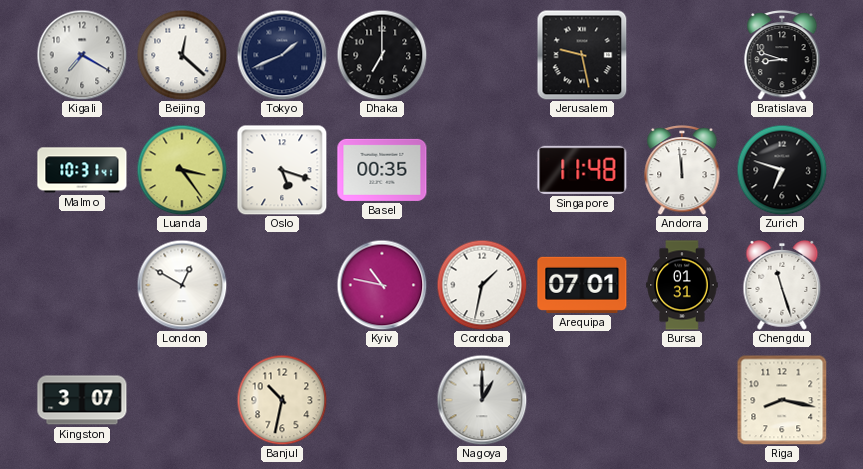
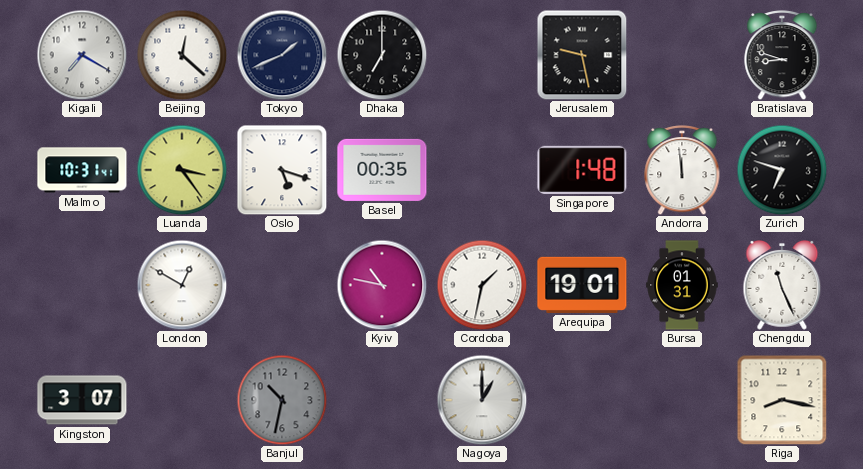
Singapore: 11:48 -> 1:48 (582, 170)
Arequipa: 07:01 -> 19:01 (582, 285)
Chengdu: 11:27 -> 11:26 (782, 286)
Banjul dial: cream -> grey (282, 400)
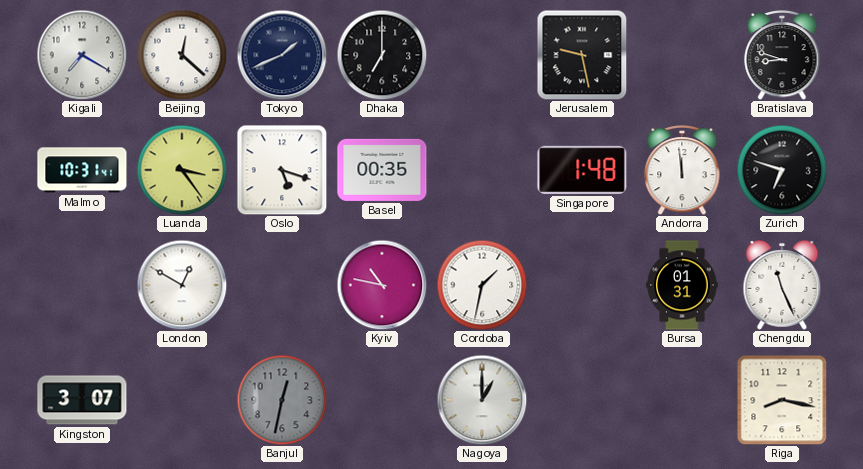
Arequipa: 19:01 -> none (582, 285)
Banjul: 10:32 -> 12:32 (282, 400)
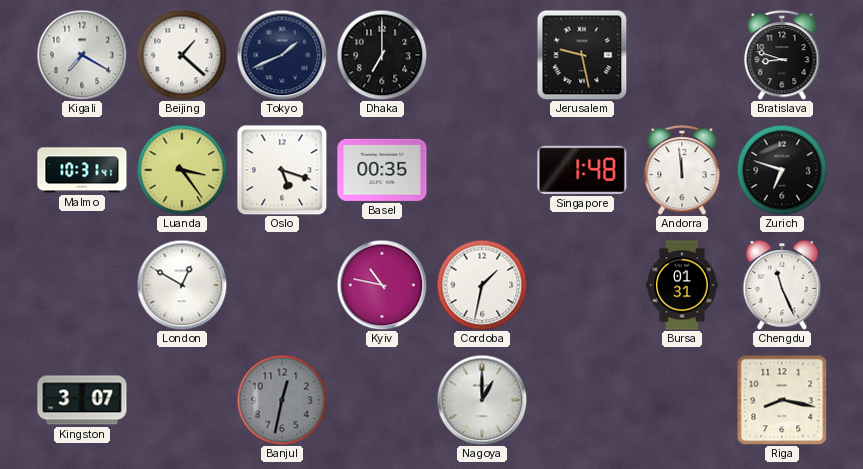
Beijing: 12:22 -> 1:22 (182, 55)
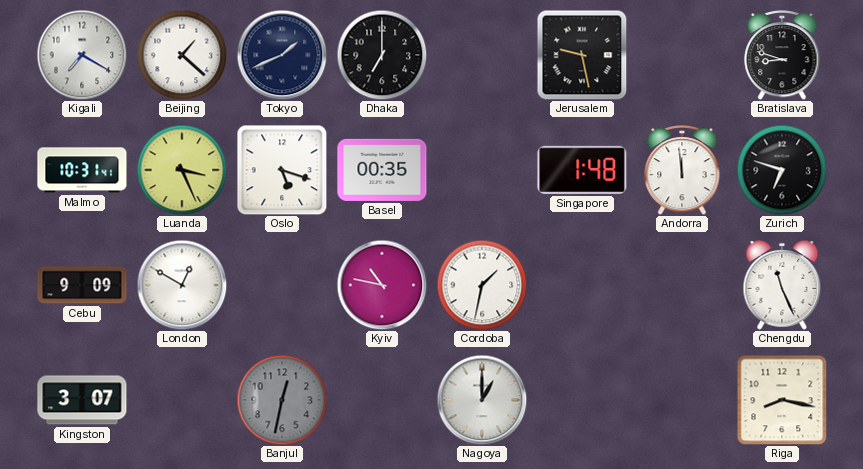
Luanda: 3:24 -> 3:26 (182, 170)
Cebu: none -> 9:09 (82, 285)
Bursa: 01:31 -> none (682, 285)
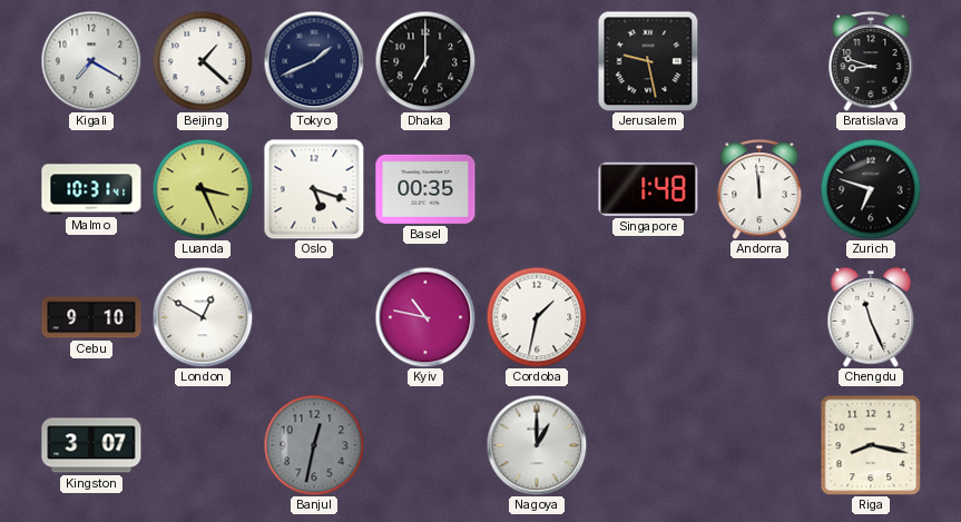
Cebu: 9:09 -> 9:10 (91, 317)
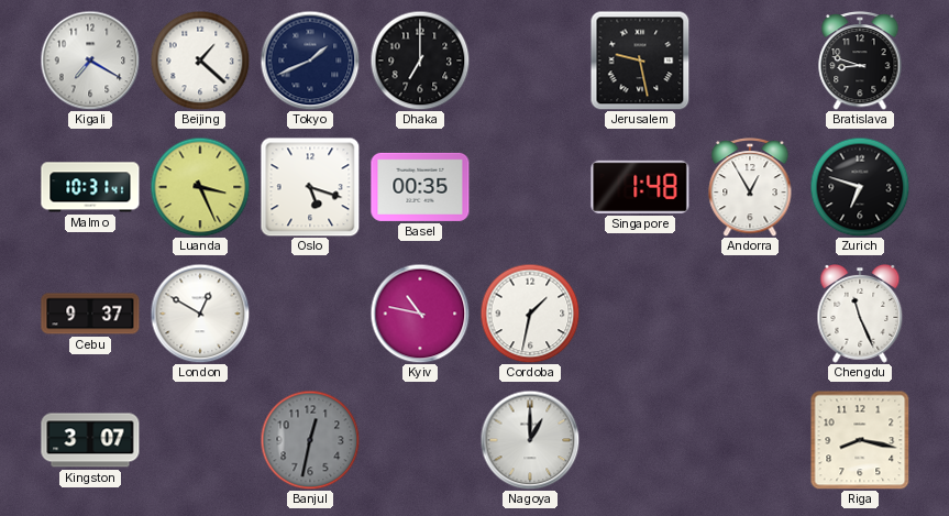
Andorra: 11:59 -> 12:55 (750, 188)
Cebu: 9:10 -> 9:37 (90, 314)
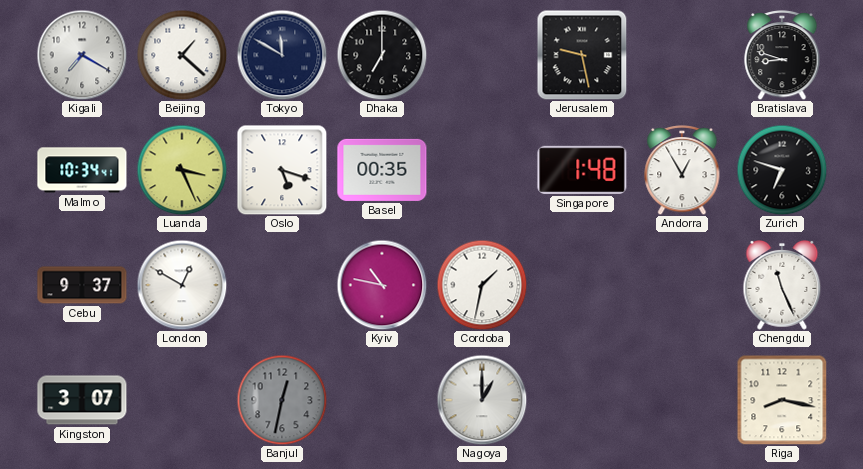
Tokyo: 1:41 -> 11:50 (282, 55)
Malmo: 10:31 -> 10:34 (82, 170)
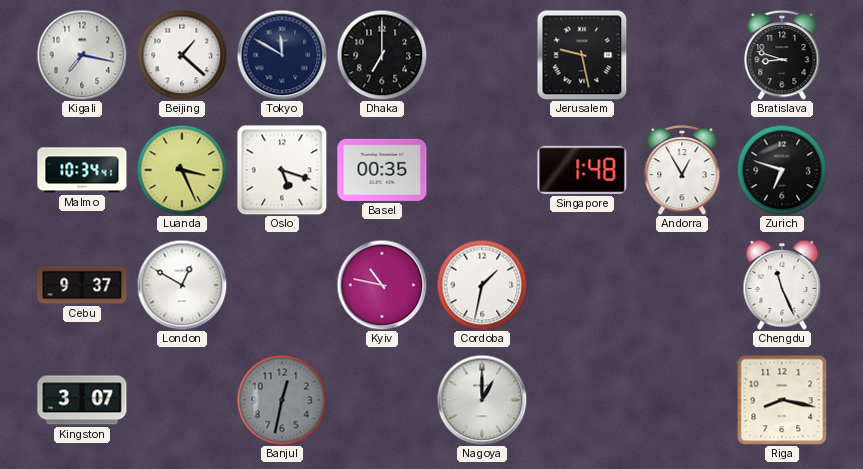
Kigali: 7:20 -> 7:17 (82, 55)
